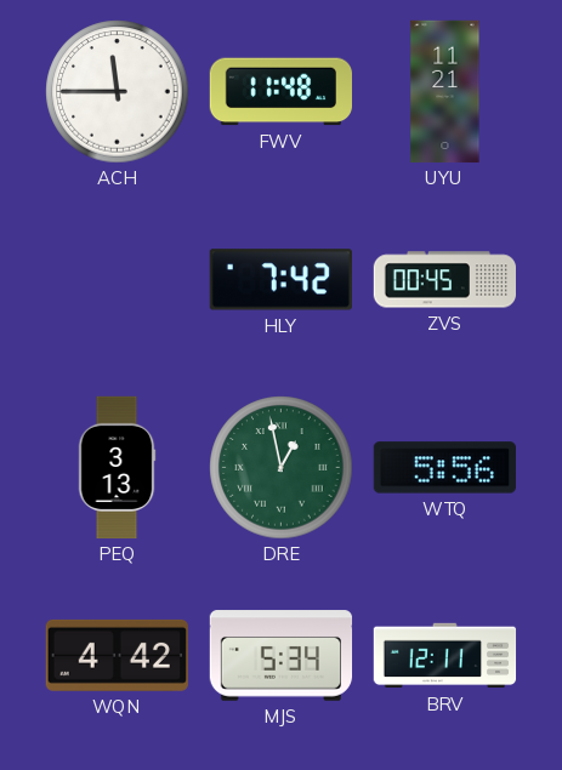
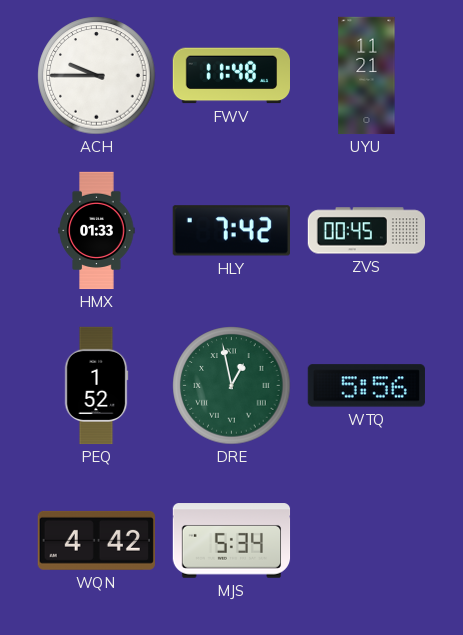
ACH: 11:45 -> 9:45 (97, 76)
HMX: none -> 01:33 (97, 231)
PEQ: 3:13 -> 1:52 (96, 386)
BRV: 12:11 -> none (445, 656)
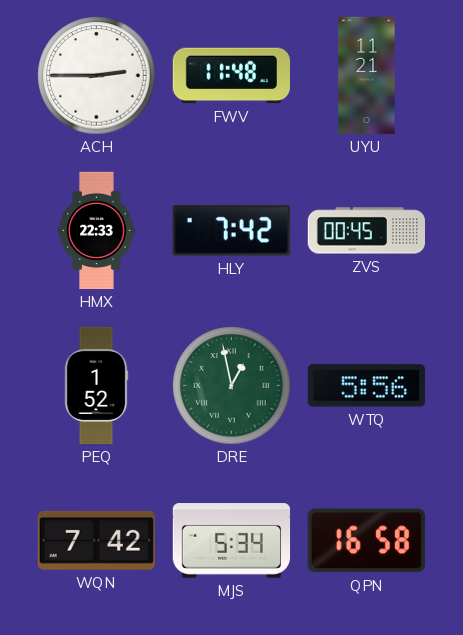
ACH: 9:45 -> 2:45 (97, 76)
HMX: 01:33 -> 22:33 (97, 231)
WQN: 4:42 -> 7:42 (96, 540)
QPN: none -> 16:58 (366, 541)
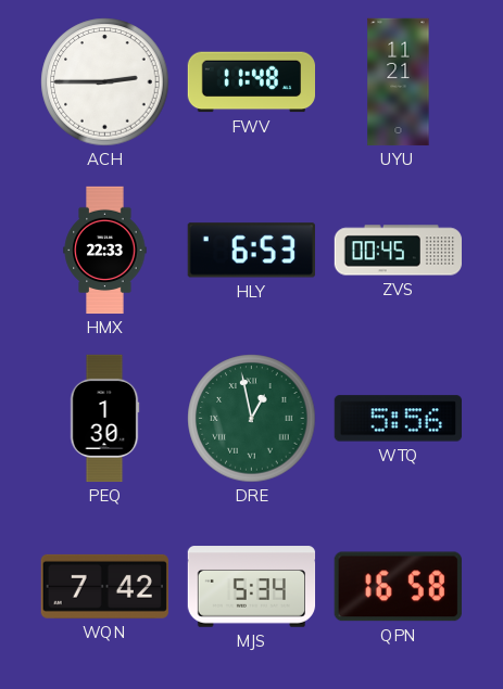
HLY: 7:42 -> 6:53 (251, 251)
PEQ: 1:52 -> 1:30 (104, 419)
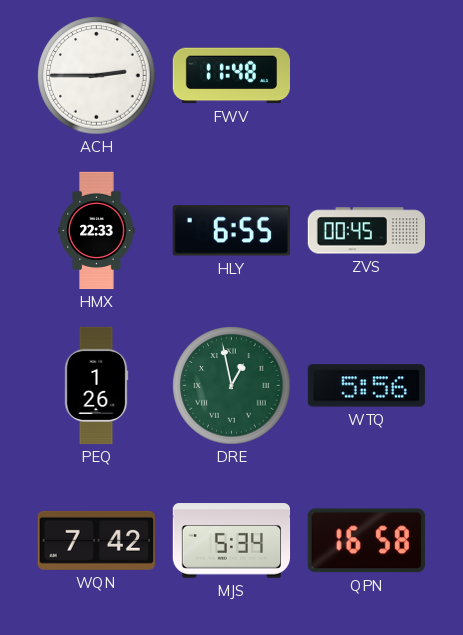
UYU: 11:21 -> none (399, 82)
HLY: 6:53 -> 6:55 (231, 231)
PEQ: 1:30 -> 1:26 (96, 386)
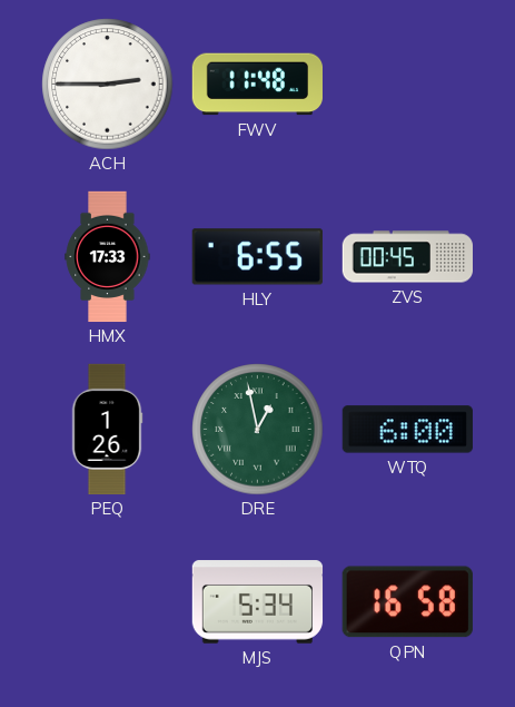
HMX: 22:33 -> 17:33 (108, 257)
WTQ: 5:56 -> 6:00 (407, 430)
WQN: 7:42 -> none (96, 540)
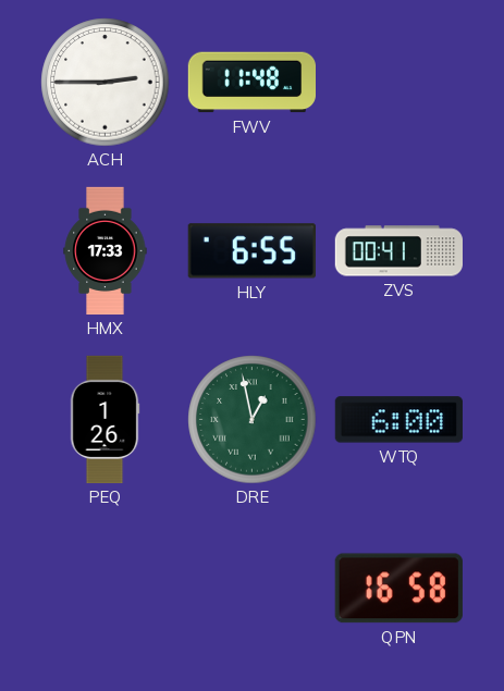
ZVS: 00:45 -> 00:41 (398, 251)
MJS: 5:34 -> none (258, 602)
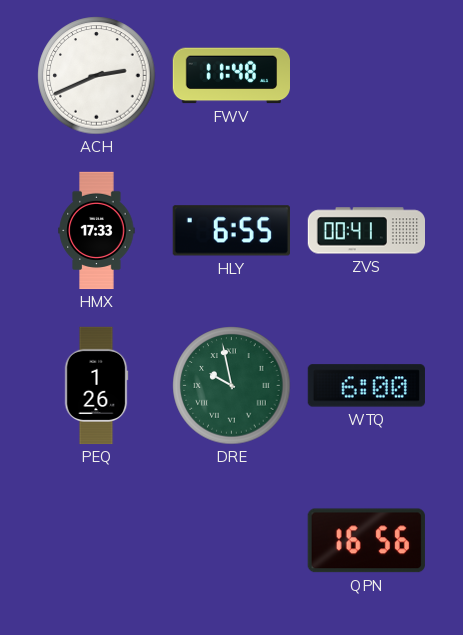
ACH: 2:45 -> 2:41 (97, 76)
DRE: 12:58 -> 9:58 (232, 386)
QPN: 16:58 -> 16:56 (366, 541)
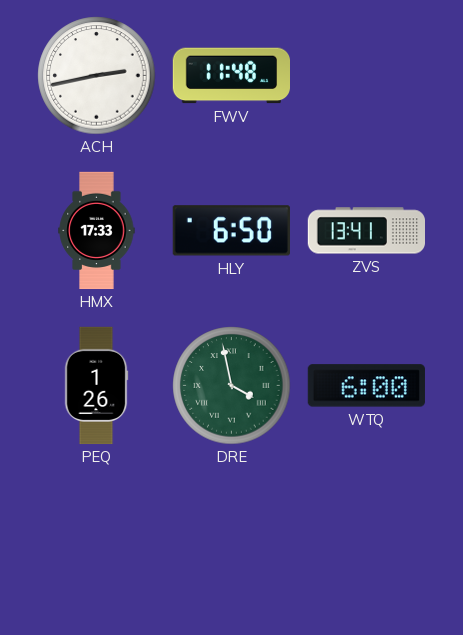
ACH: 2:41 -> 2:43 (97, 76)
HLY: 6:55 -> 6:50 (231, 231)
ZVS: 00:41 -> 13:41 (366, 231)
DRE: 9:58 -> 3:58 (232, 386)
QPN: 16:56 -> none (366, 541)
